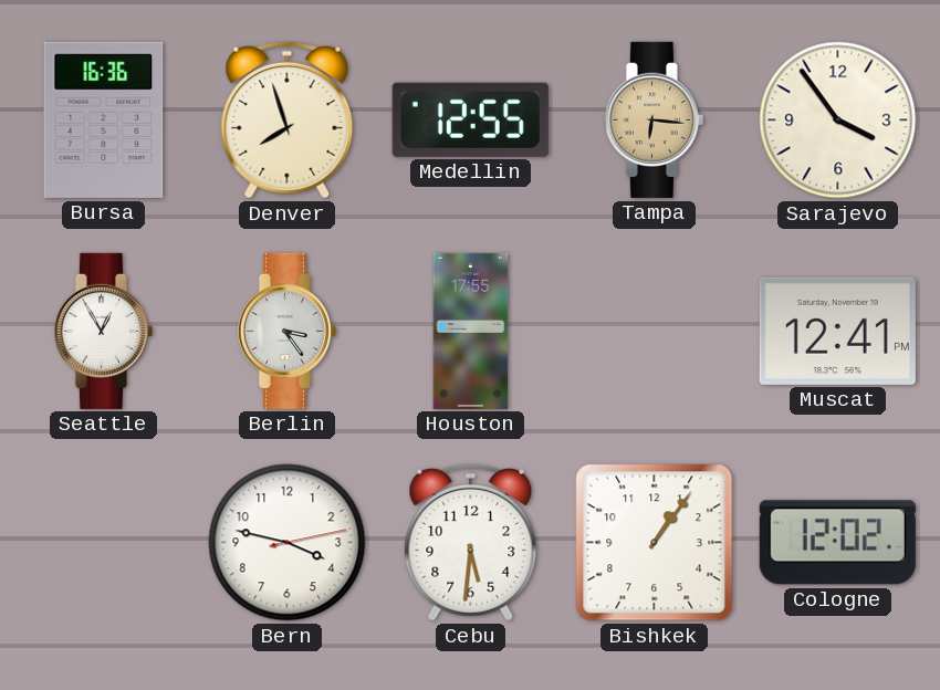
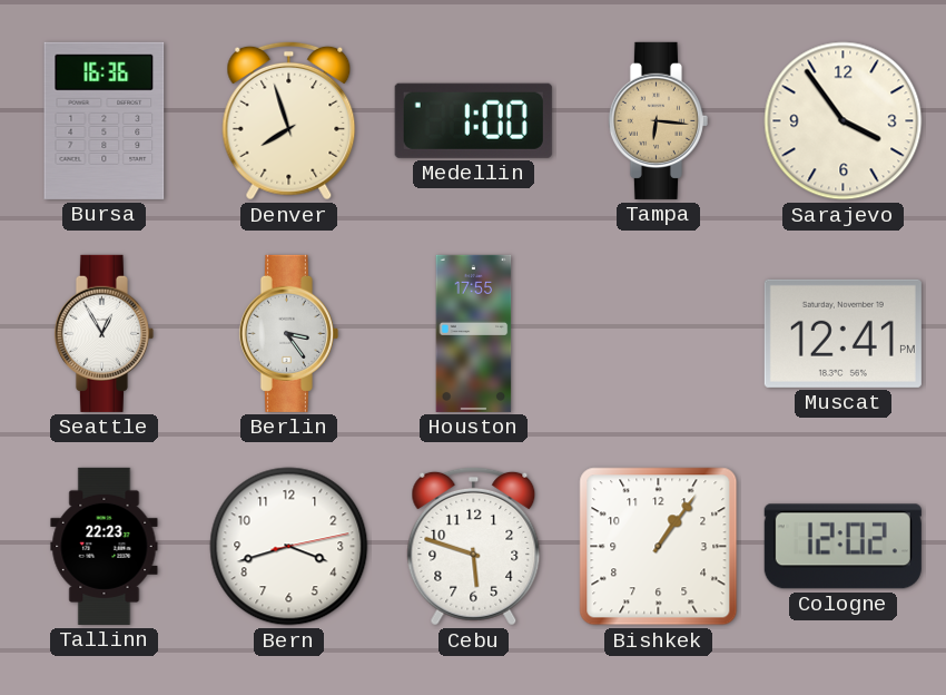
Medellin: 12:55 -> 1:00 (473, 120)
Tallinn: none -> 22:23 (105, 546)
Bern: 3:47 -> 3:42 (289, 547)
Cebu: 5:31 -> 5:48 (474, 546)
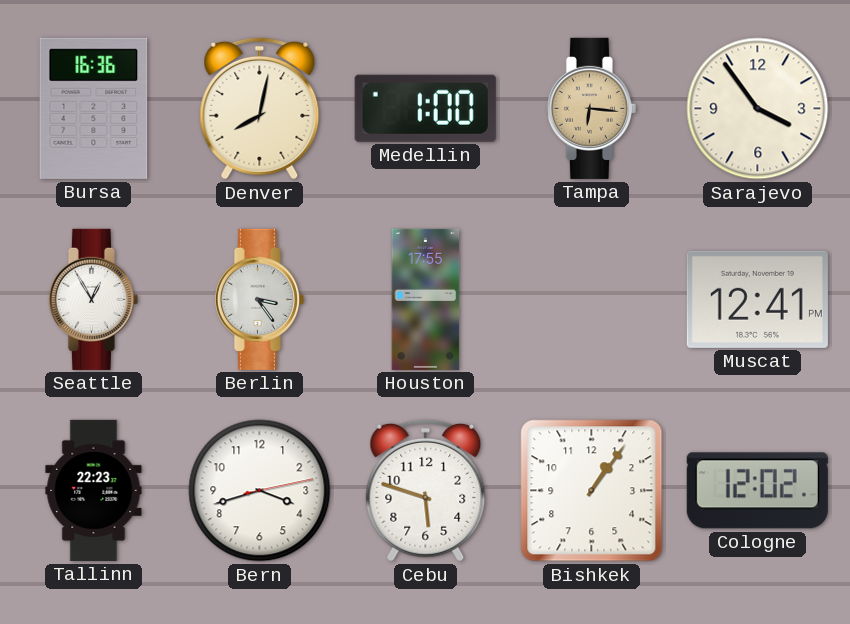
Denver: 7:57 -> 8:02 (260, 108)
